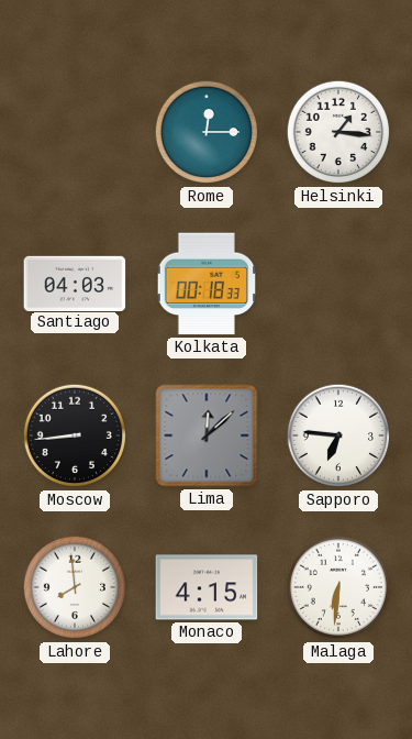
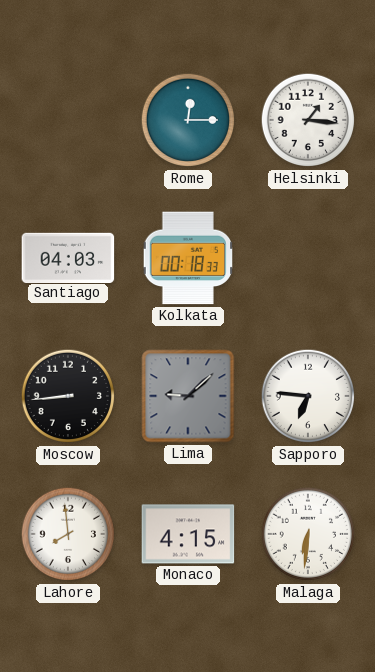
Lima: 12:08 -> 9:08 (188, 396)
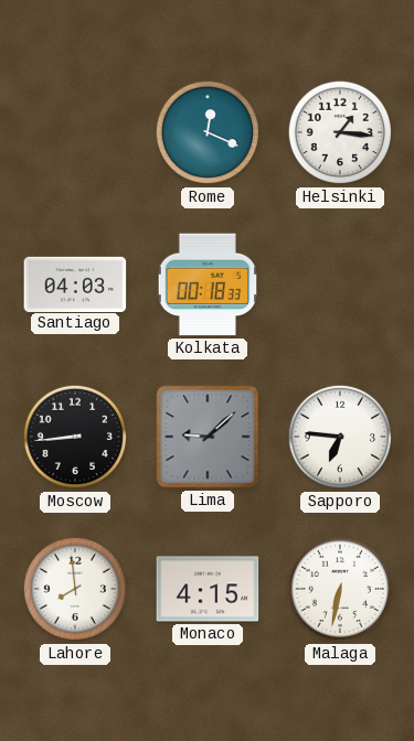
Rome: 12:15 -> 12:19 (208, 132)
Malaga: 6:31 -> 6:32 (340, 589)
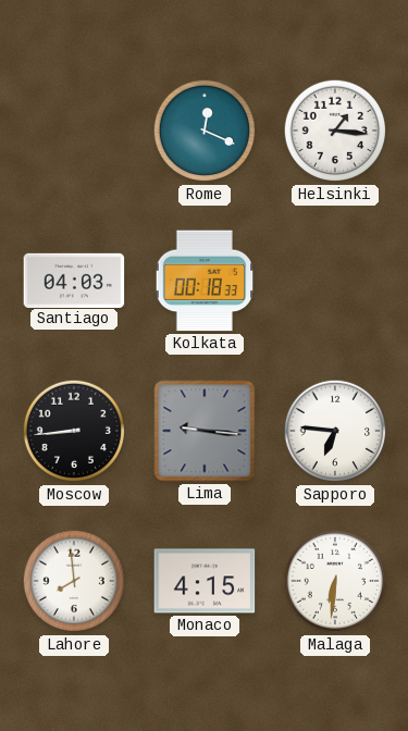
Lima: 9:08 -> 9:16 (205, 431)
Malaga: 6:32 -> 6:31 (335, 581)
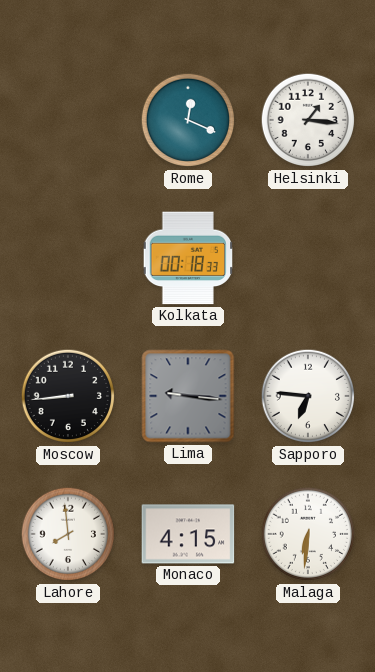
Santiago: 04:03 -> none (74, 280)
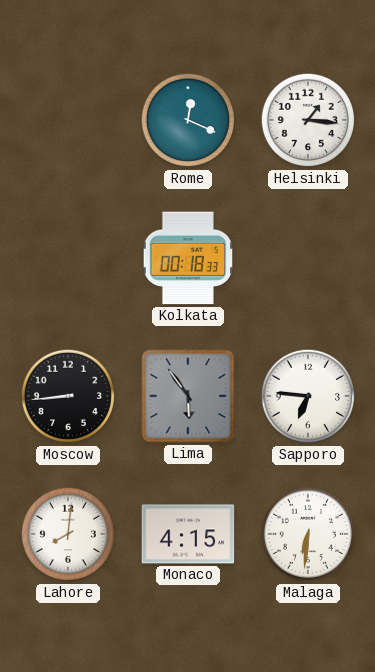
Lima: 9:16 -> 5:54 (188, 396)
Lahore: 7:59 -> 8:01 (68, 534)
